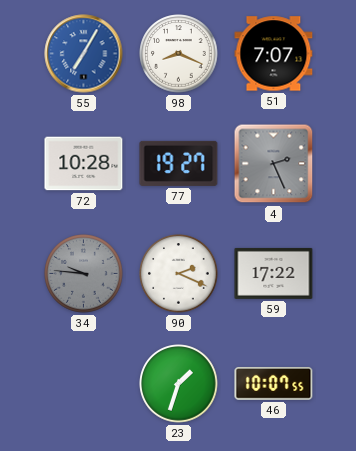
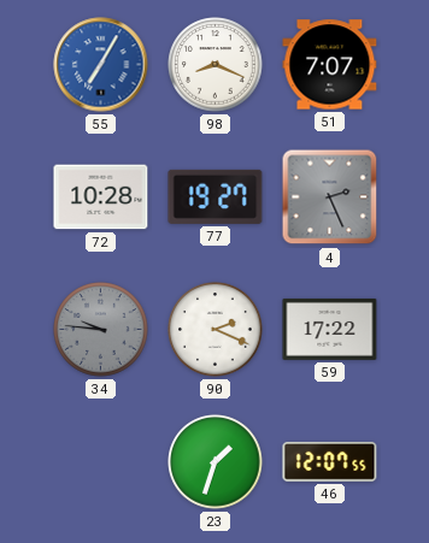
46: 10:07 -> 12:07 (330, 461)
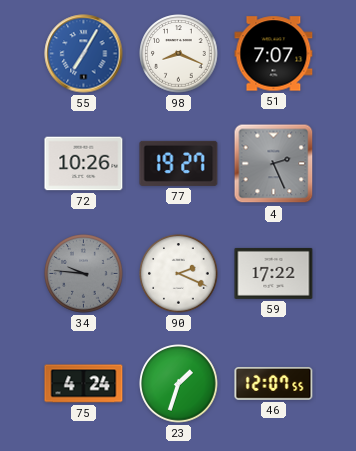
72: 10:28 -> 10:26 (84, 164)
75: none -> 4:24 (84, 384)
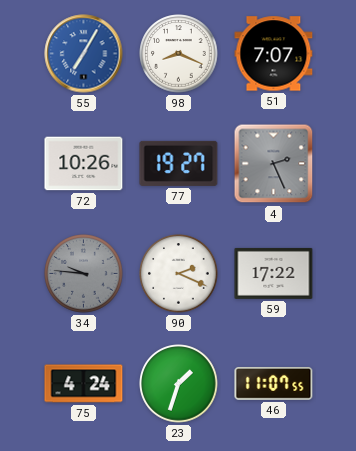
46: 12:07 -> 11:07 (274, 383)
